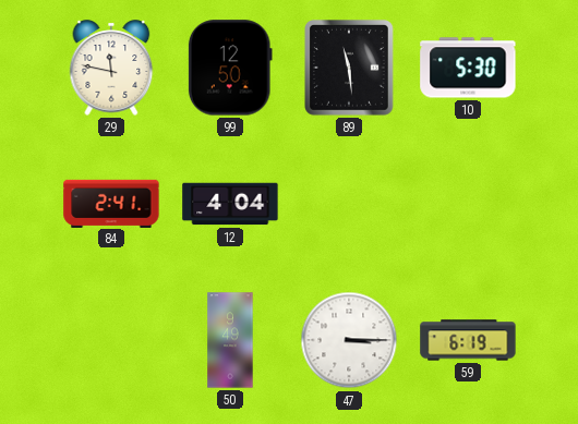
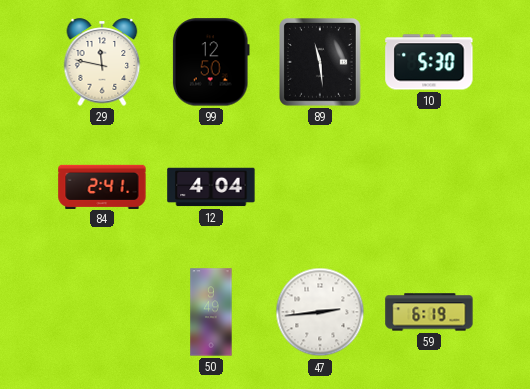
47: 3:15 -> 2:44 (320, 312)
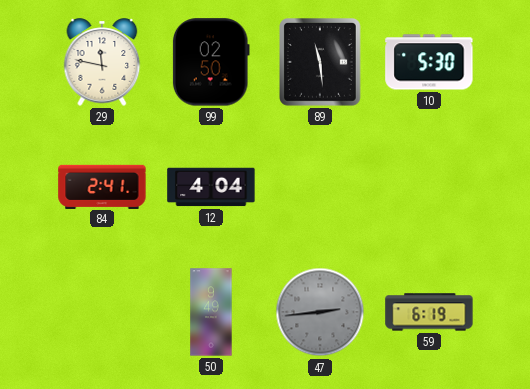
99: 12:50 -> 02:50 (211, 62)
47 dial: white -> grey (320, 312)
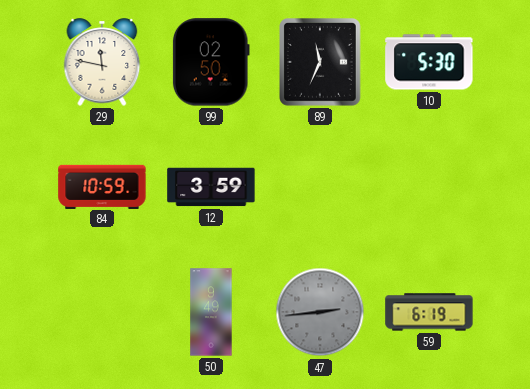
89: 11:29 -> 11:34 (321, 63)
84: 2:41 -> 10:59 (102, 186)
12: 4:04 -> 3:59 (211, 187)
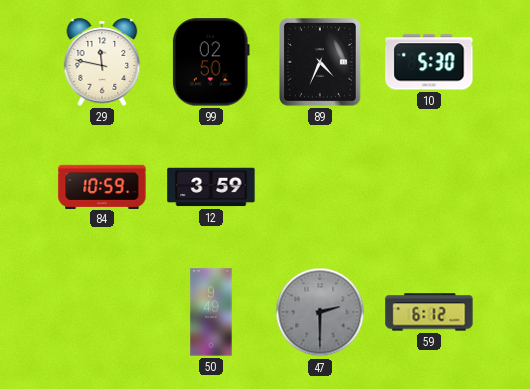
89: 11:34 -> 4:34 (321, 63)
47: 2:44 -> 2:30 (320, 312)
59: 6:19 -> 6:12 (429, 312)
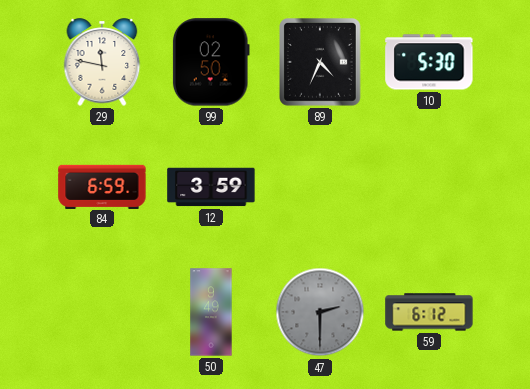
84: 10:59 -> 6:59 (102, 186)
